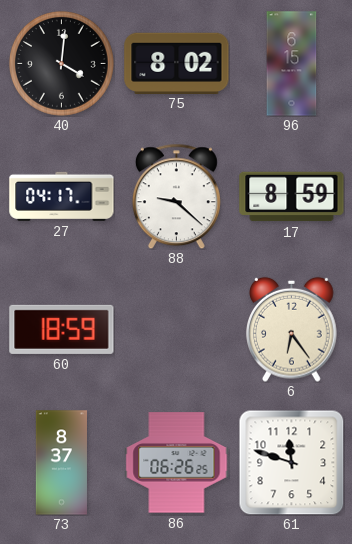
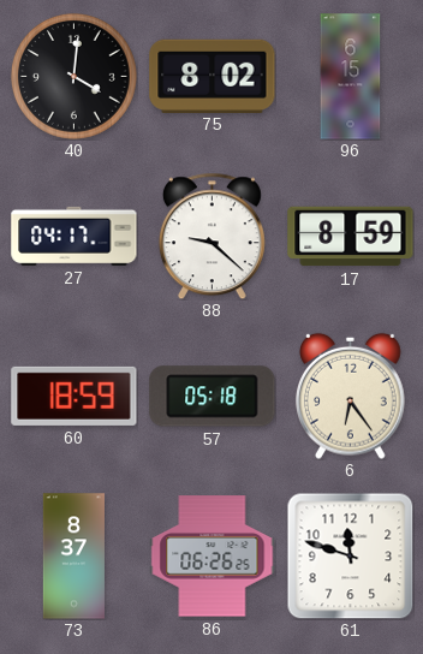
57: none -> 05:18 (213, 397)
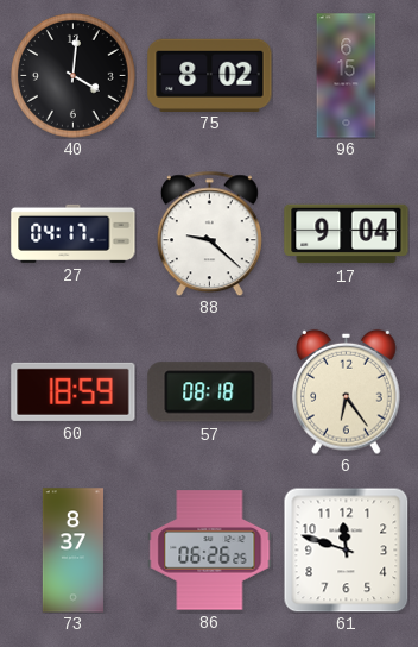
17: 8:59 -> 9:04 (347, 234)
57: 05:18 -> 08:18 (210, 392)
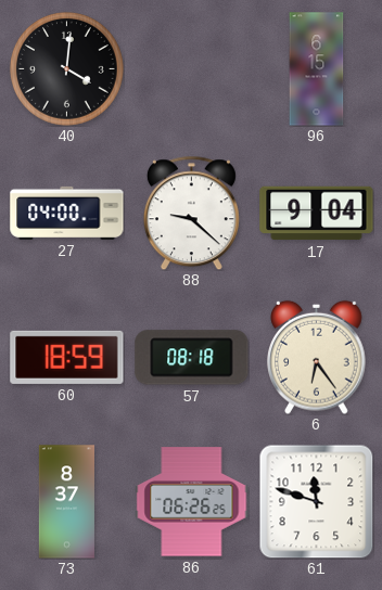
75: 8:02 -> none (210, 75)
27: 04:17 -> 04:00 (67, 213)
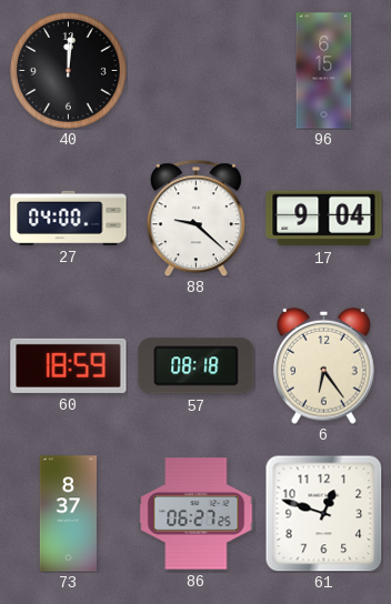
40: 4:01 -> 12:01 (69, 71)
86: 06:26 -> 06:27 (197, 514)
61: 11:48 -> 12:48 (323, 513)
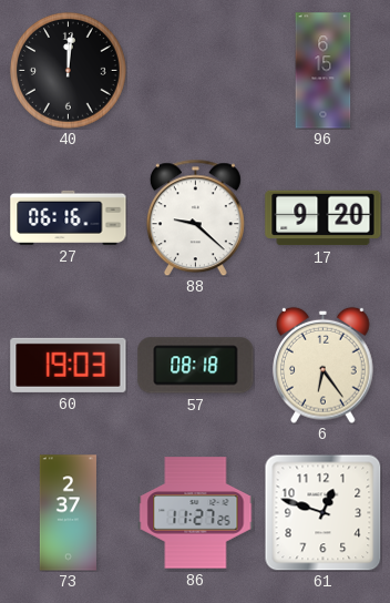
27: 04:00 -> 06:16 (69, 217)
17: 9:04 -> 9:20 (324, 218)
60: 18:59 -> 19:03 (69, 365)
73: 8:37 -> 2:37 (68, 513)
86: 06:27 -> 11:27 (196, 513)
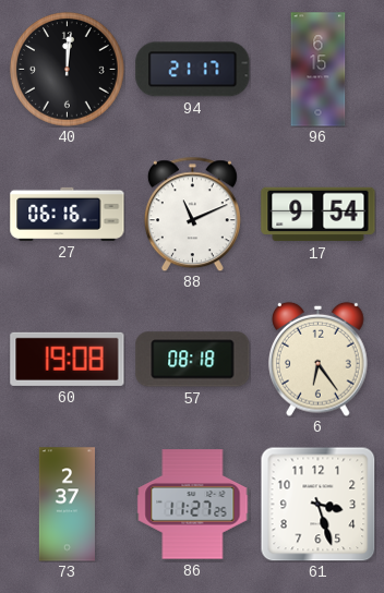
94: none -> 21:17 (193, 70)
88: 9:22 -> 11:11 (192, 214)
17: 9:20 -> 9:54 (319, 215)
60: 19:03 -> 19:08 (68, 359)
61: 12:48 -> 3:27 (317, 504)
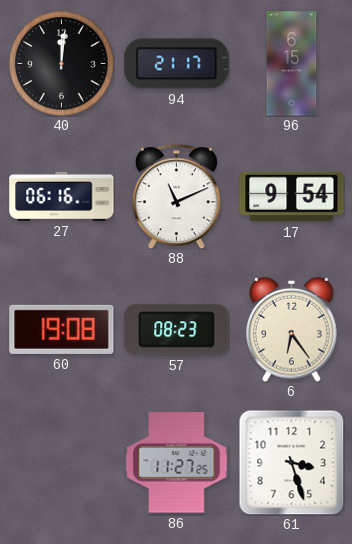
57: 08:18 -> 08:23 (177, 330)
73: 2:37 -> none (67, 505)
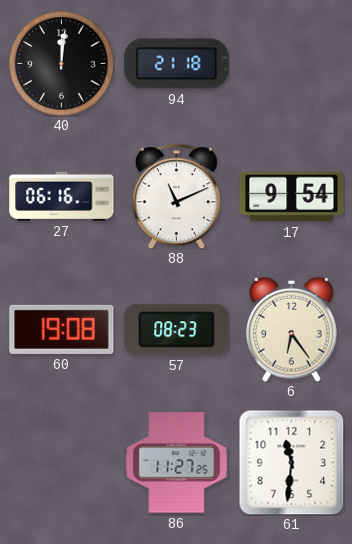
94: 21:17 -> 21:18 (177, 64)
96: 6:15 -> none (292, 64)
61: 3:27 -> 11:31 (291, 462)
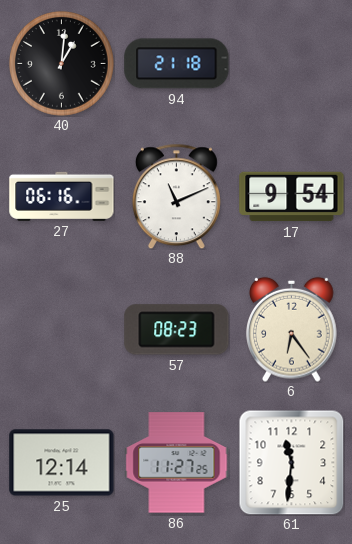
40: 12:01 -> 1:01 (62, 64)
60: 19:08 -> none (62, 329)
25: none -> 12:14 (62, 463)
